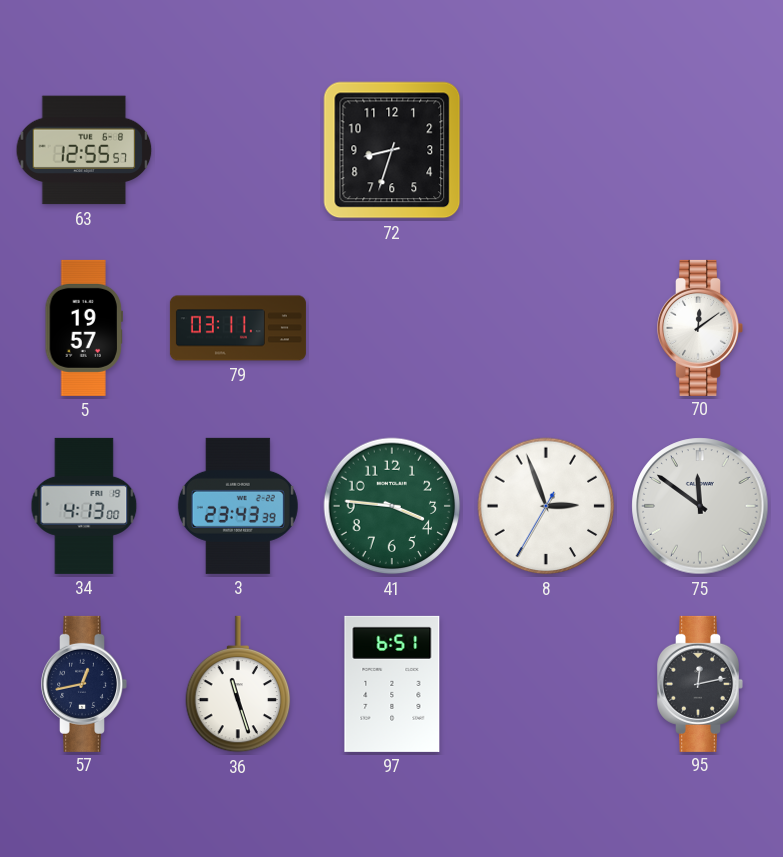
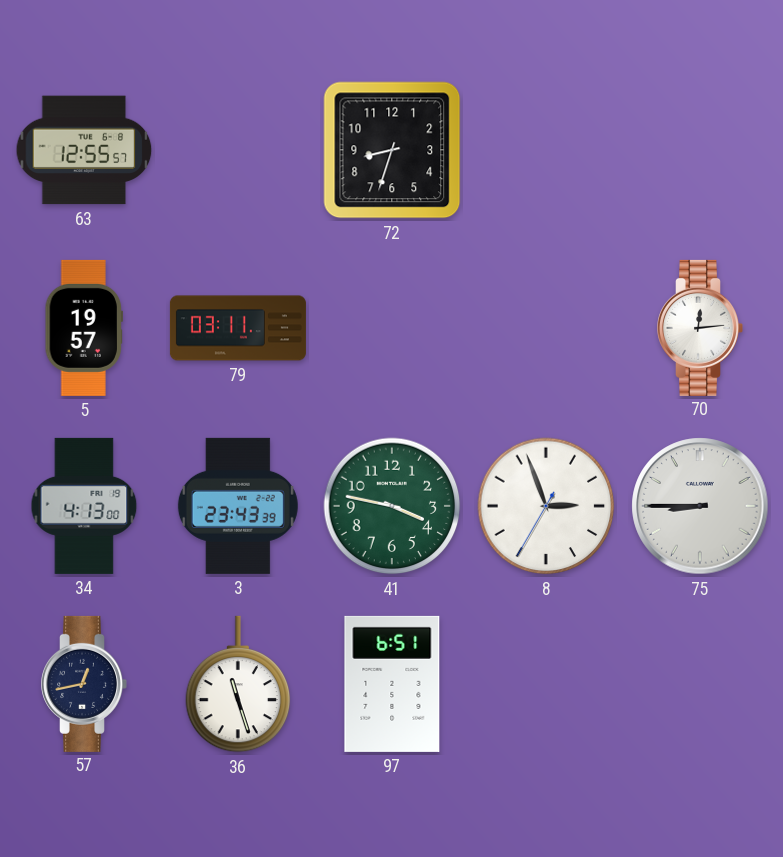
70: 12:09 -> 12:14 (700, 328)
41: 3:46 -> 3:47 (392, 506)
75: 11:51 -> 8:45 (700, 506)
95: 12:13 -> none (700, 684)
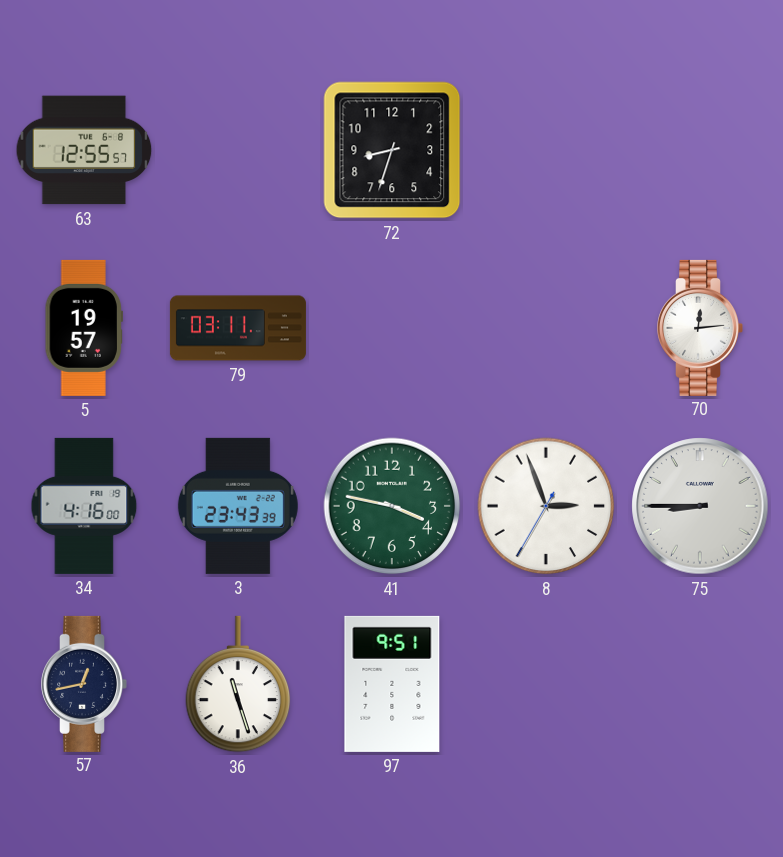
34: 4:13 -> 4:16 (84, 506)
97: 6:51 -> 9:51 (392, 684)
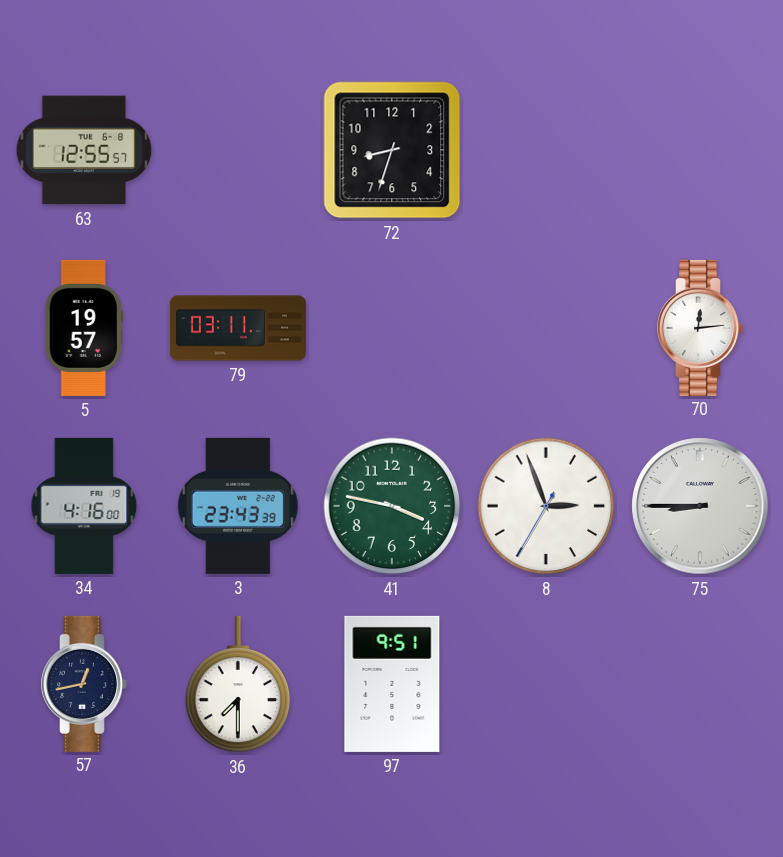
36: 11:27 -> 7:30 (238, 684)
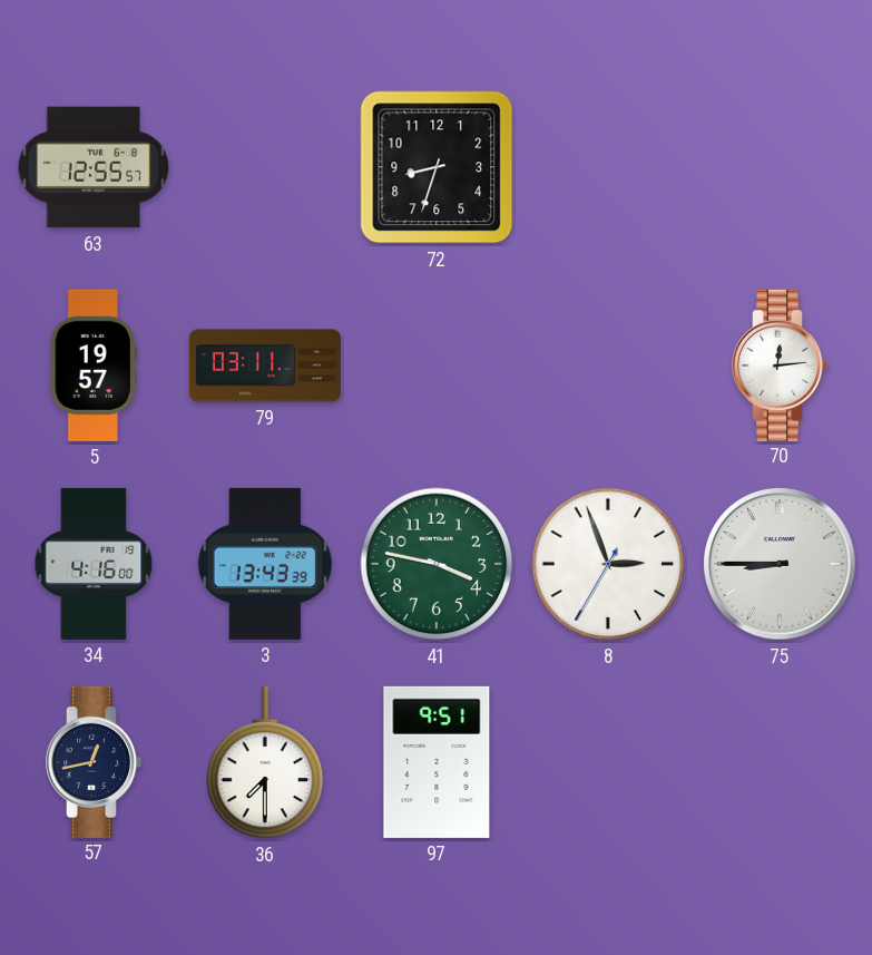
3: 23:43 -> 13:43 (265, 564)
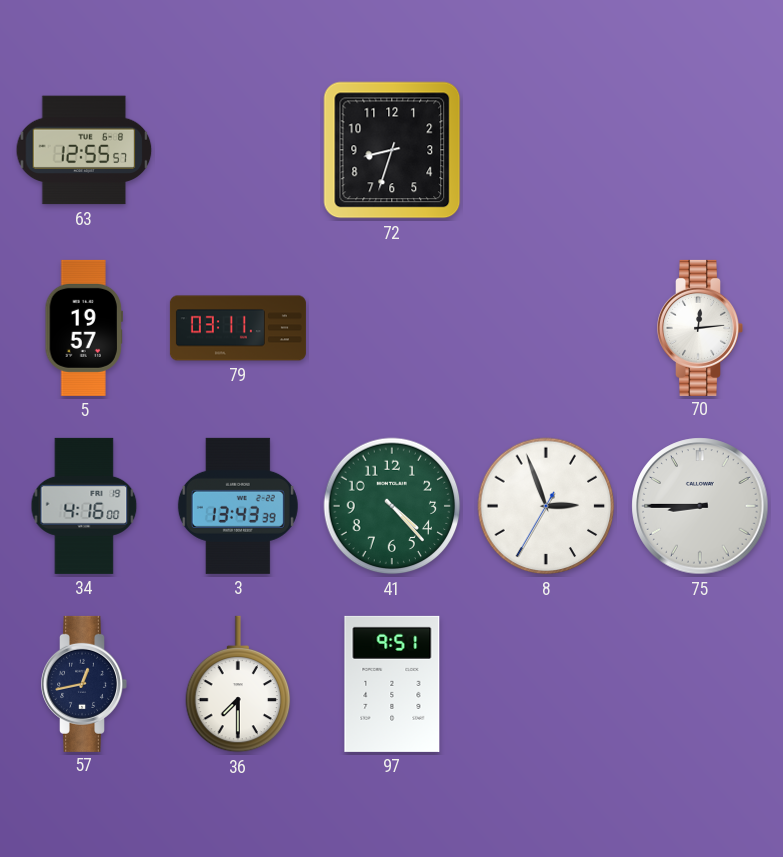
41: 3:47 -> 4:23 (392, 506)
